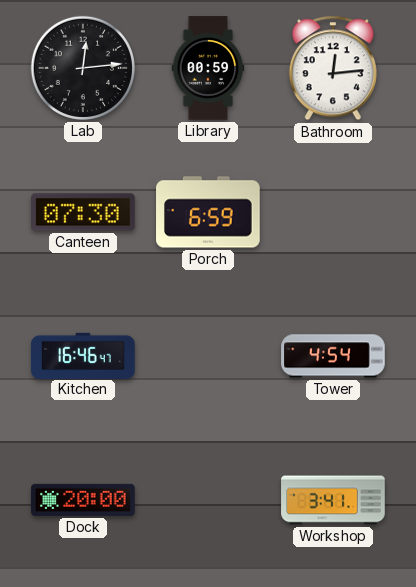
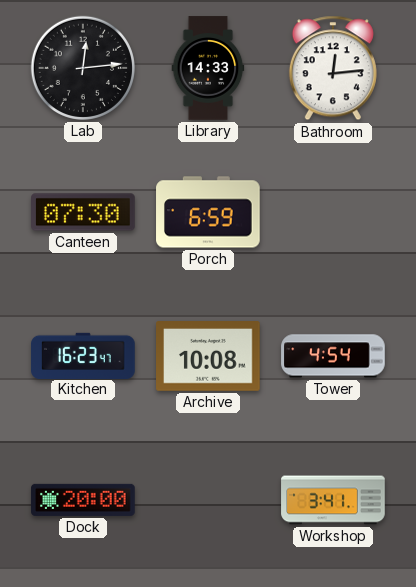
Library: 00:59 -> 14:33 (208, 68)
Kitchen: 16:46 -> 16:23 (83, 355)
Archive: none -> 10:08 (208, 357)
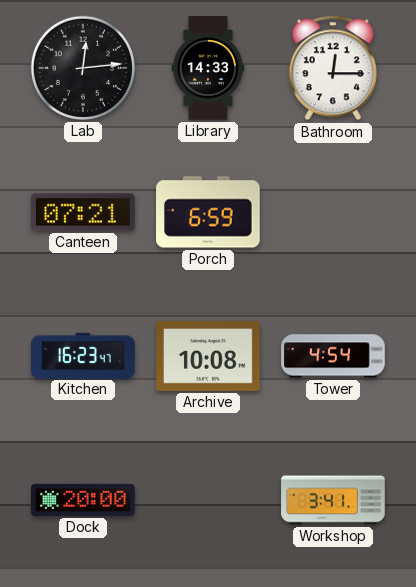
Bathroom: 12:14 -> 12:15 (333, 68)
Canteen: 07:30 -> 07:21 (83, 212)
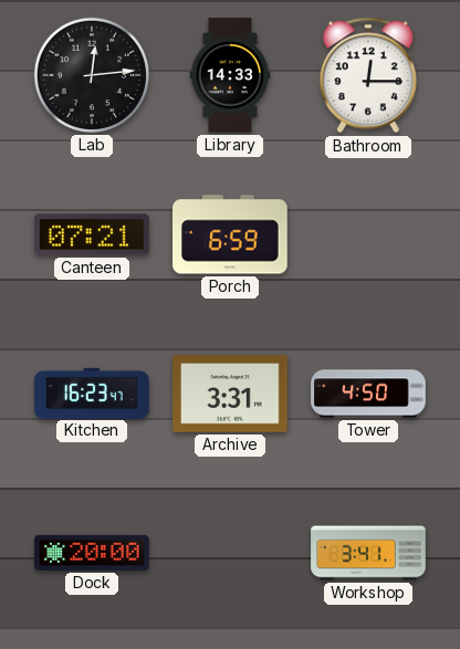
Archive: 10:08 -> 3:31 (230, 395)
Tower: 4:54 -> 4:50 (368, 394)
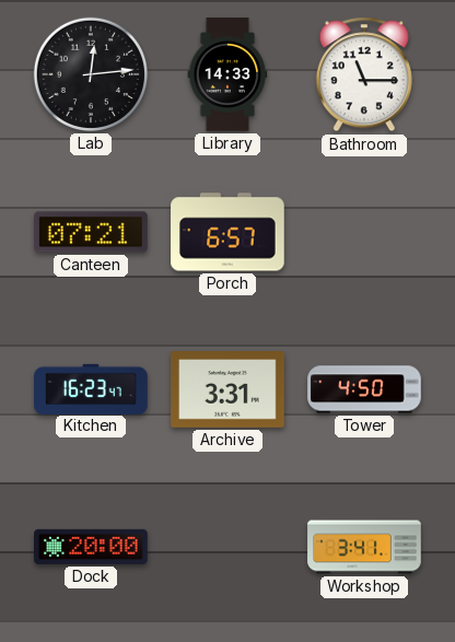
Bathroom: 12:15 -> 11:15 (364, 74)
Porch: 6:59 -> 6:57 (227, 232)
